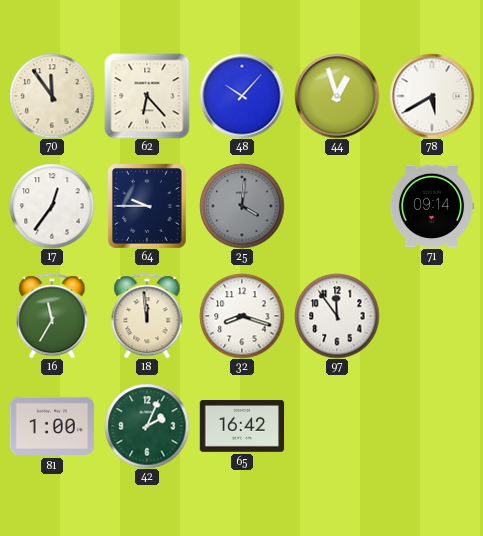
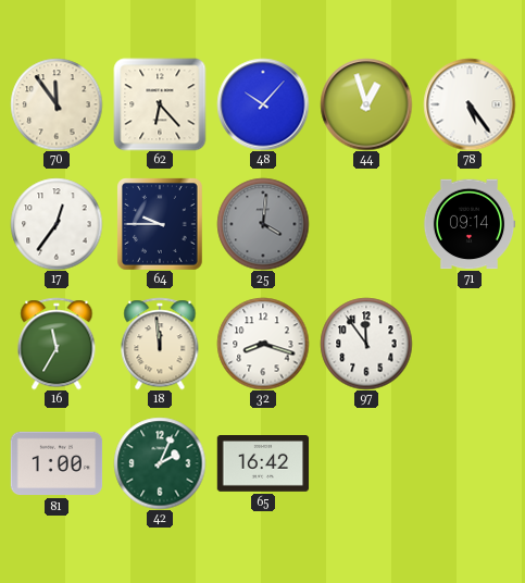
78: 5:40 -> 5:24 (470, 104)
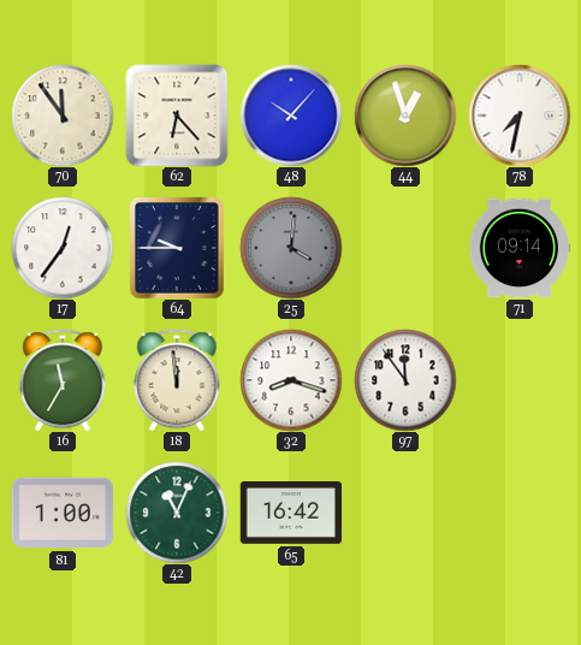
78: 5:24 -> 7:32 (520, 116)
42: 2:04 -> 11:04 (177, 513)
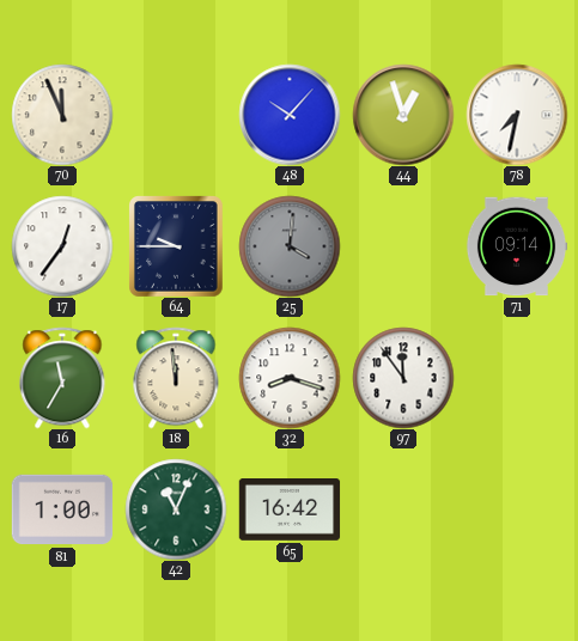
70: 11:54 -> 11:56 (62, 115)
62: 6:23 -> none (177, 116)
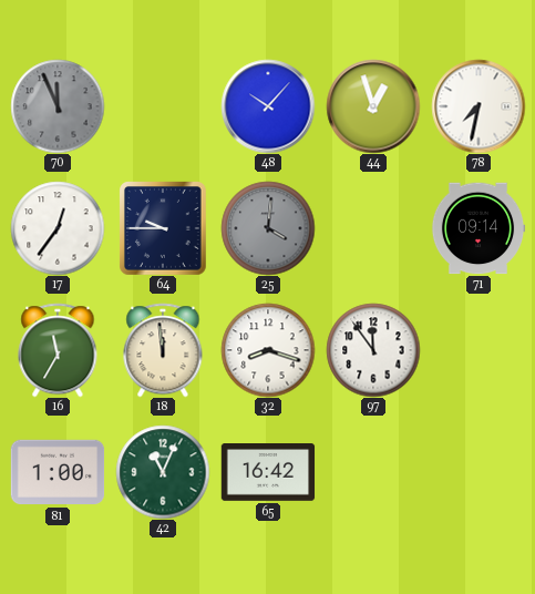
70 dial: cream -> grey (58, 106)
